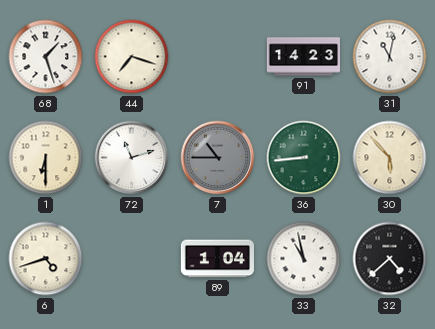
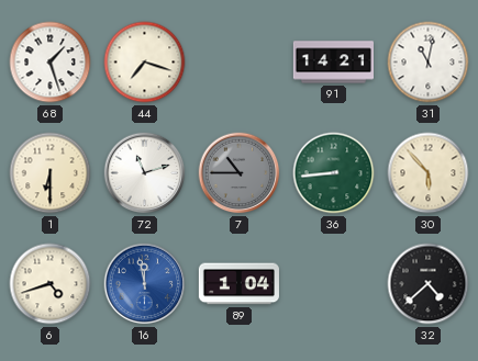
91: 14:23 -> 14:21 (333, 63)
16: none -> 11:58 (145, 284)
33: 10:58 -> none (304, 259)
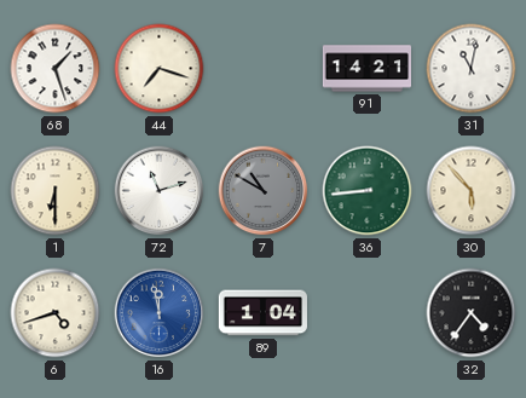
7: 10:45 -> 10:50 (264, 191)
32: 4:38 -> 4:36 (472, 313)
